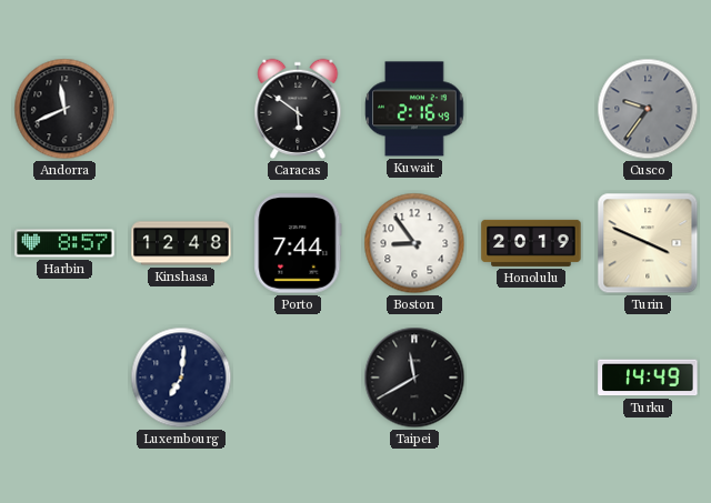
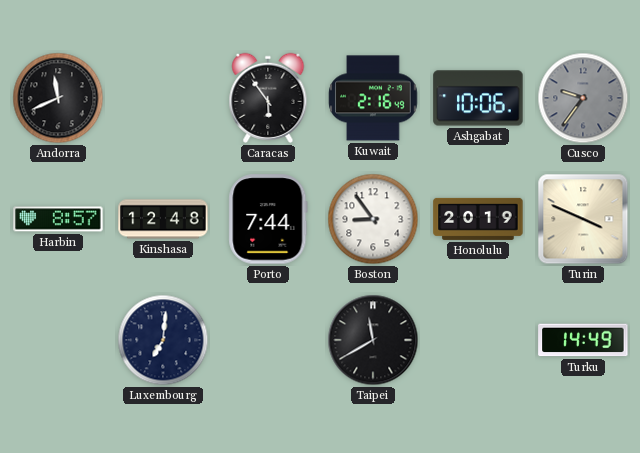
Caracas: 5:51 -> 5:54 (268, 98)
Ashgabat: none -> 10:06 (478, 98)
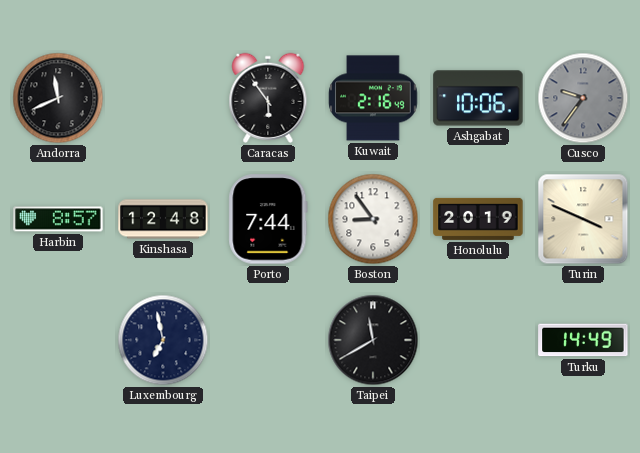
Luxembourg: 7:01 -> 6:58 (163, 340)
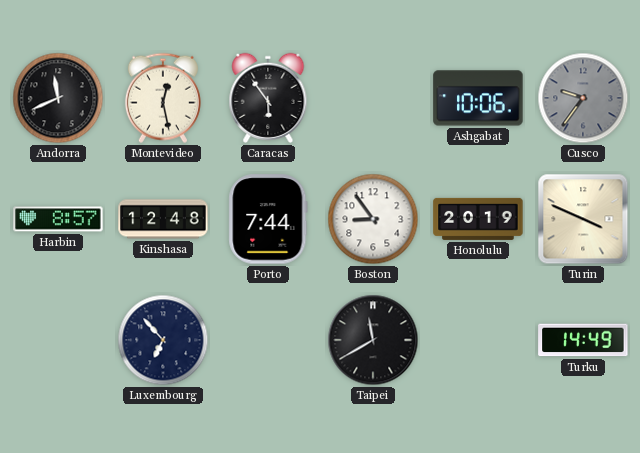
Montevideo: none -> 12:28 (163, 98)
Kuwait: 2:16 -> none (373, 98)
Luxembourg: 6:58 -> 6:53 (163, 340)
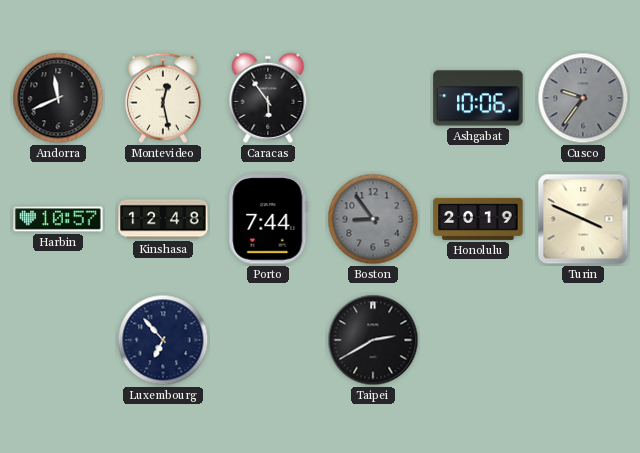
Harbin: 8:57 -> 10:57 (58, 219)
Boston dial: white -> grey (373, 219)
Taipei: 11:40 -> 2:40 (373, 340)
Turku: 14:49 -> none (583, 340)
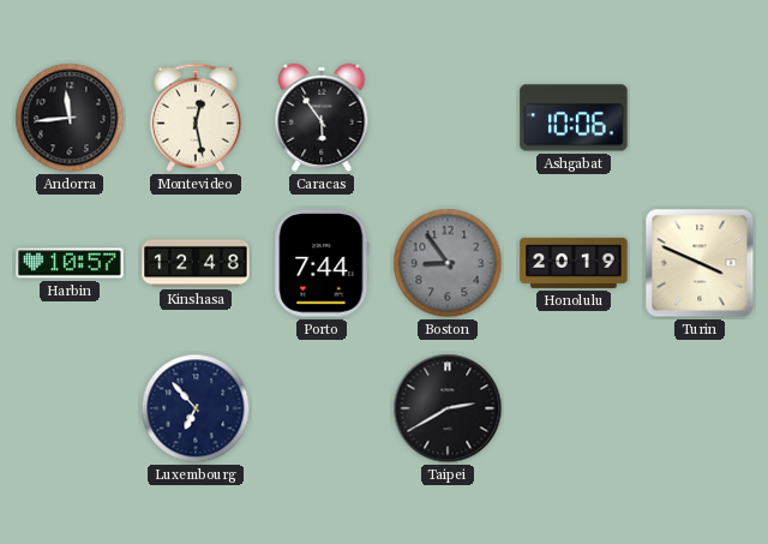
Andorra: 11:41 -> 11:44 (70, 118)
Cusco: 9:36 -> none (583, 98)
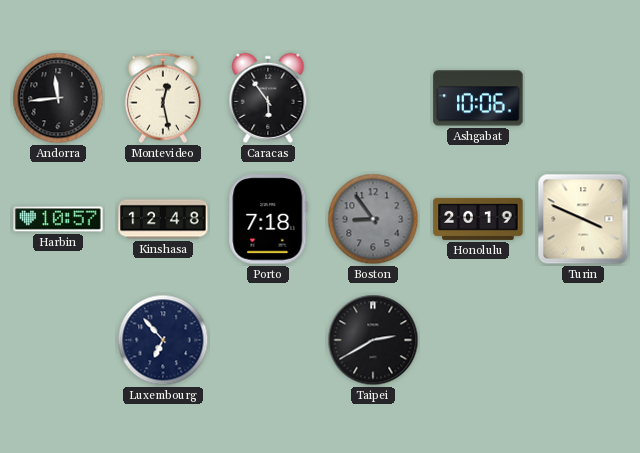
Porto: 7:44 -> 7:18 (268, 219)
